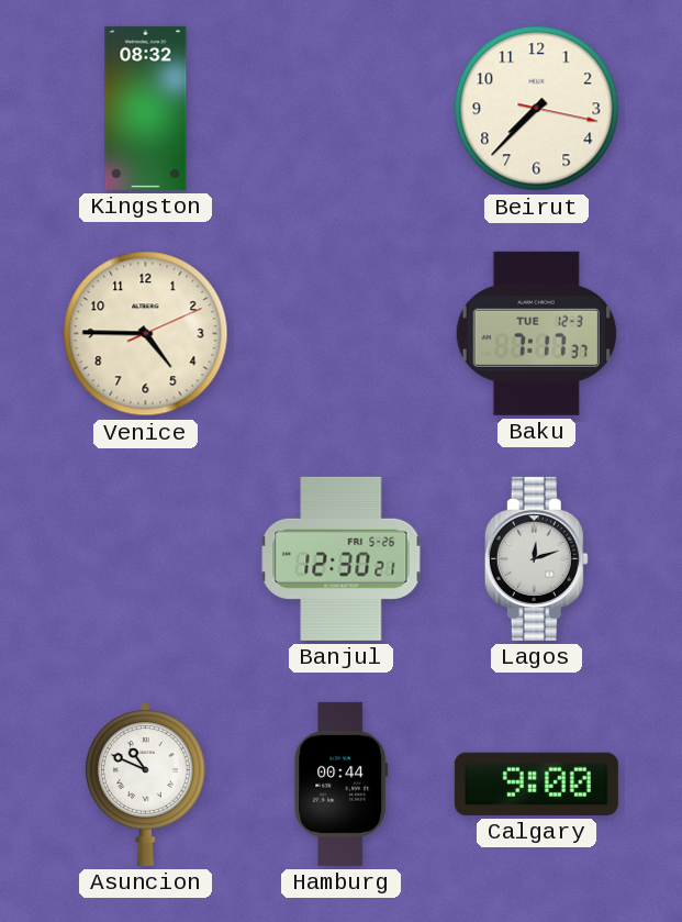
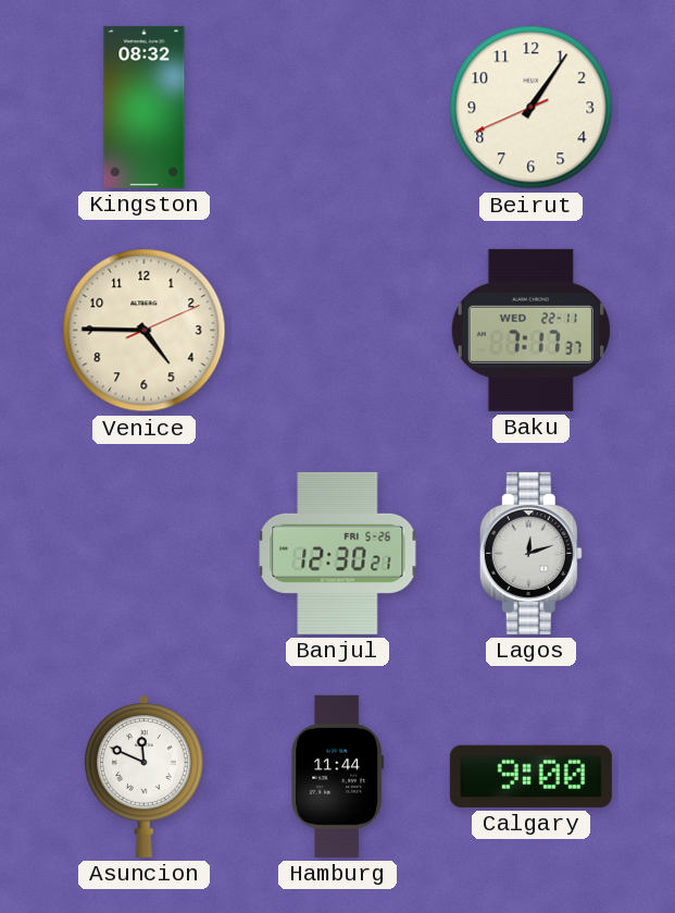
Beirut: 7:37 -> 1:05 (532, 108)
Baku date: TUE 12-3 -> WED 22-11 (530, 330)
Asuncion: 10:49 -> 11:49 (143, 776)
Hamburg: 00:44 -> 11:44 (338, 776)
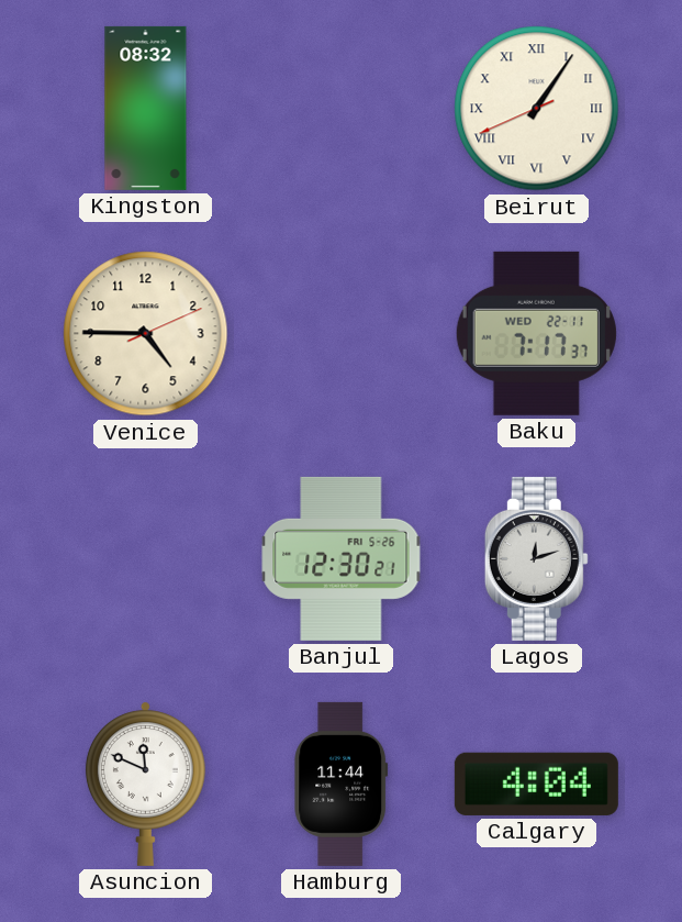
Beirut numerals: Arabic -> Roman (537, 109)
Calgary: 9:00 -> 4:04 (536, 784)
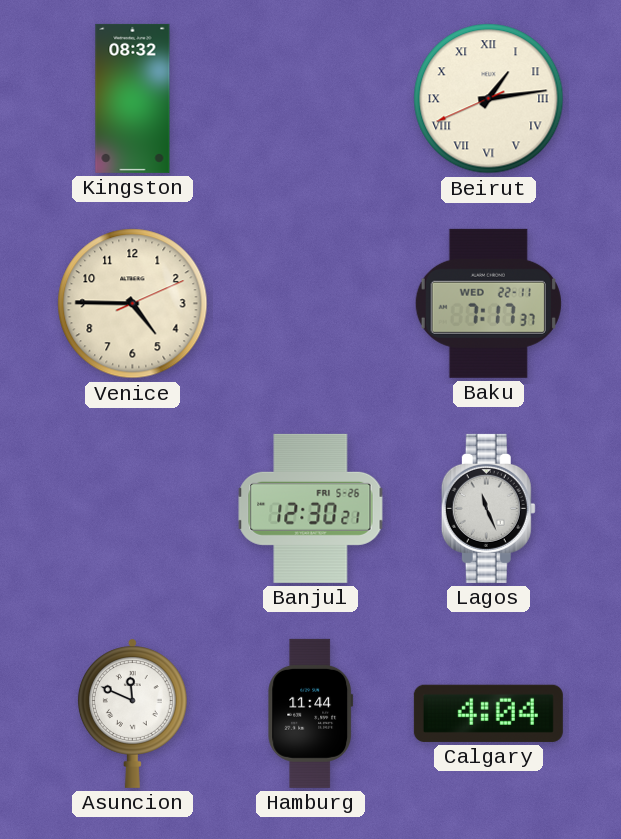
Beirut: 1:05 -> 1:13 (489, 99)
Lagos: 12:12 -> 11:26 (488, 508)
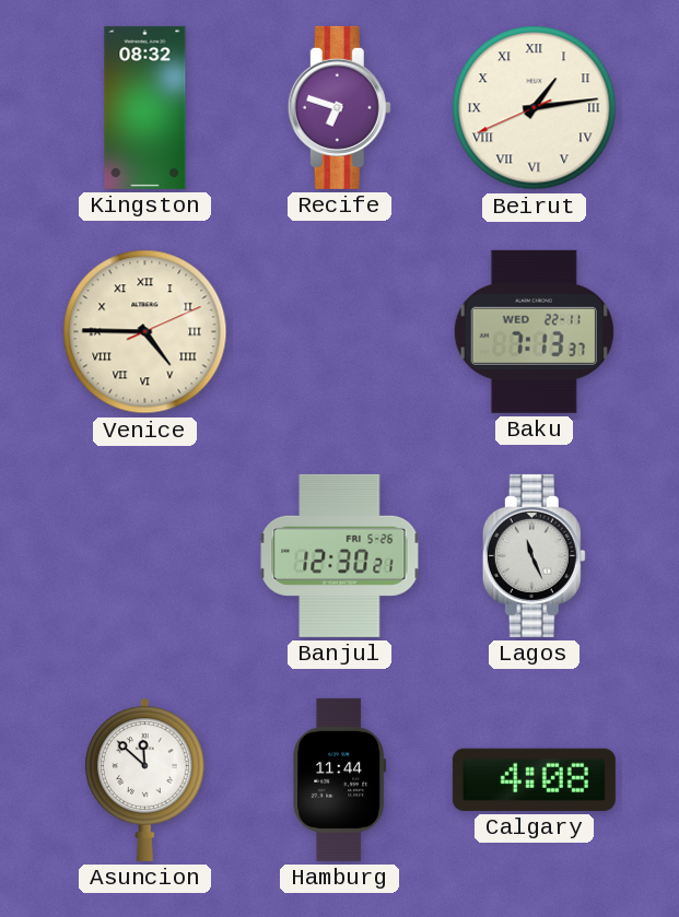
Recife: none -> 6:48 (339, 107)
Venice numerals: Arabic -> Roman (145, 332)
Baku: 7:17 -> 7:13 (534, 331)
Asuncion: 11:49 -> 11:52 (144, 779)
Calgary: 4:04 -> 4:08 (534, 779)
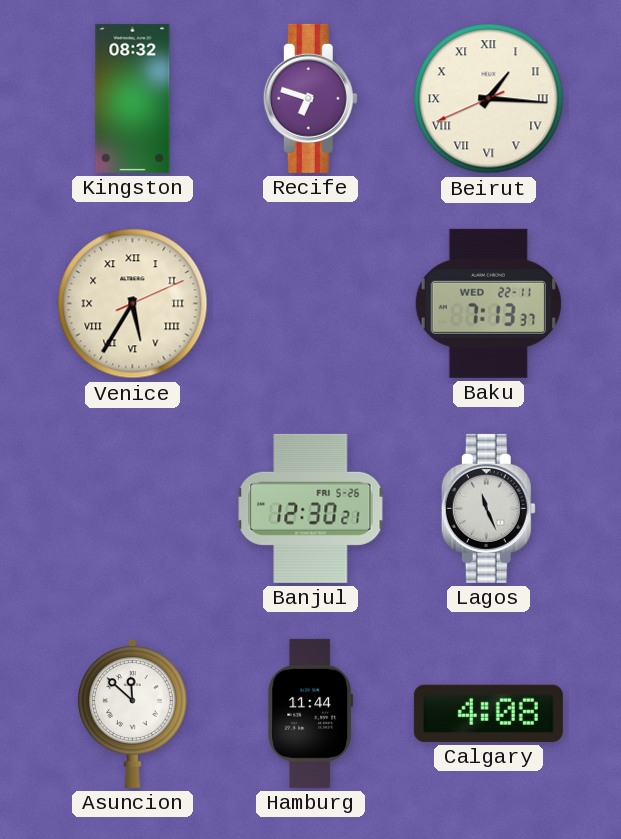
Beirut: 1:13 -> 1:15 (489, 99)
Venice: 4:45 -> 5:35 (133, 304)
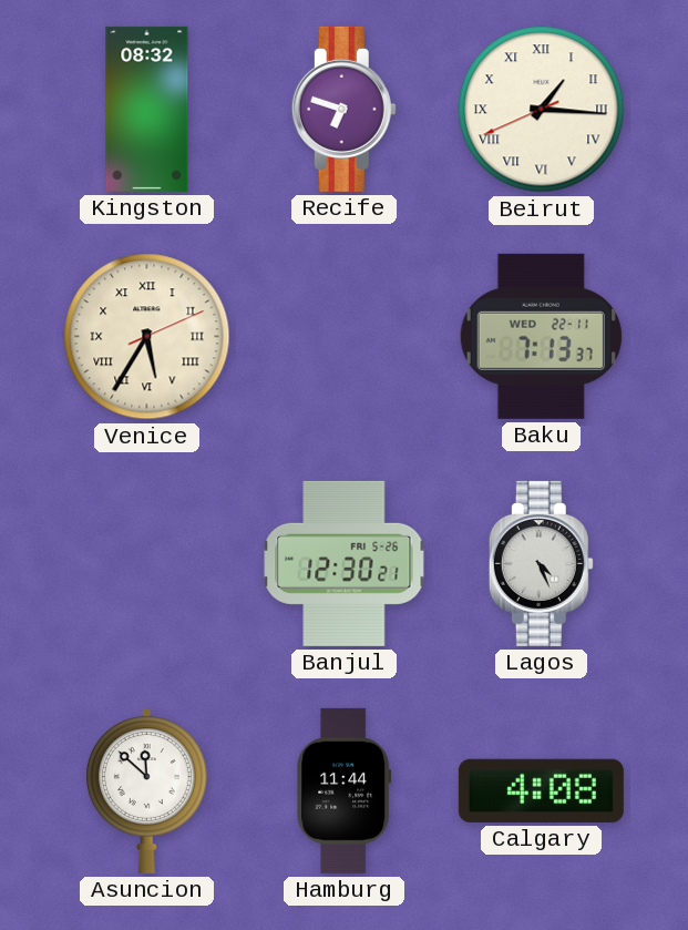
Lagos: 11:26 -> 4:26 (541, 563)
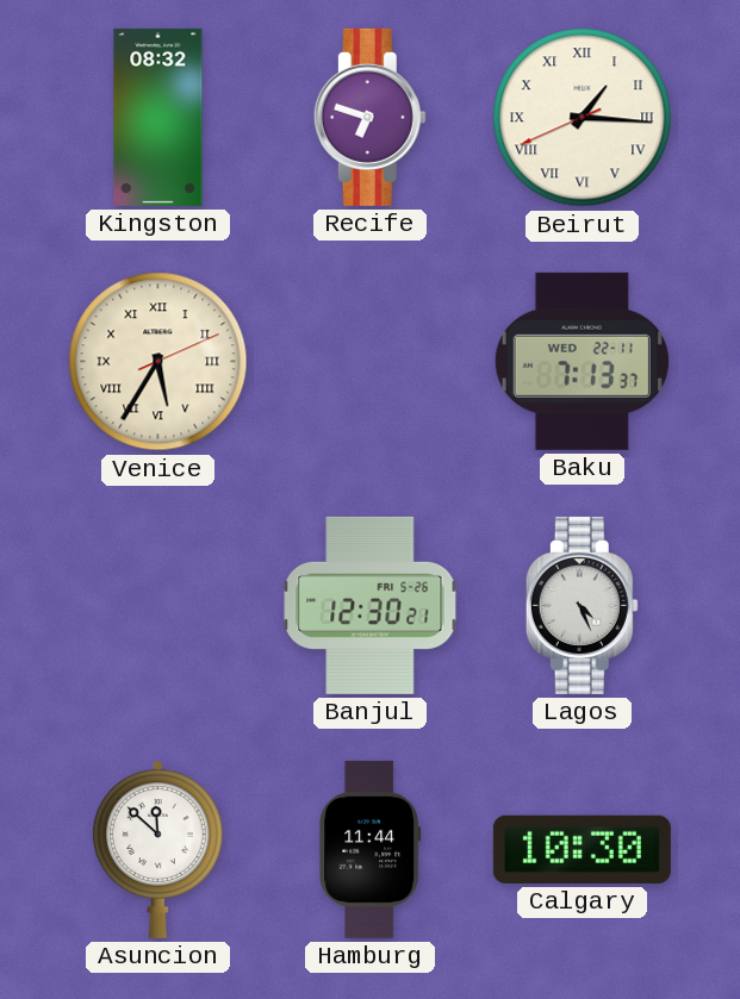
Calgary: 4:08 -> 10:30 (582, 849)
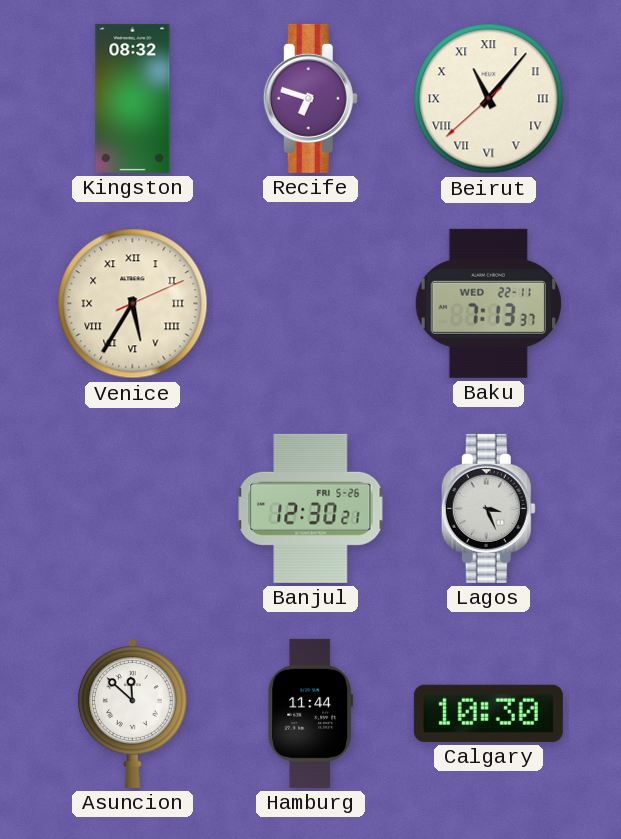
Beirut: 1:15 -> 11:06 (489, 99)
Lagos: 4:26 -> 3:26 (488, 508)
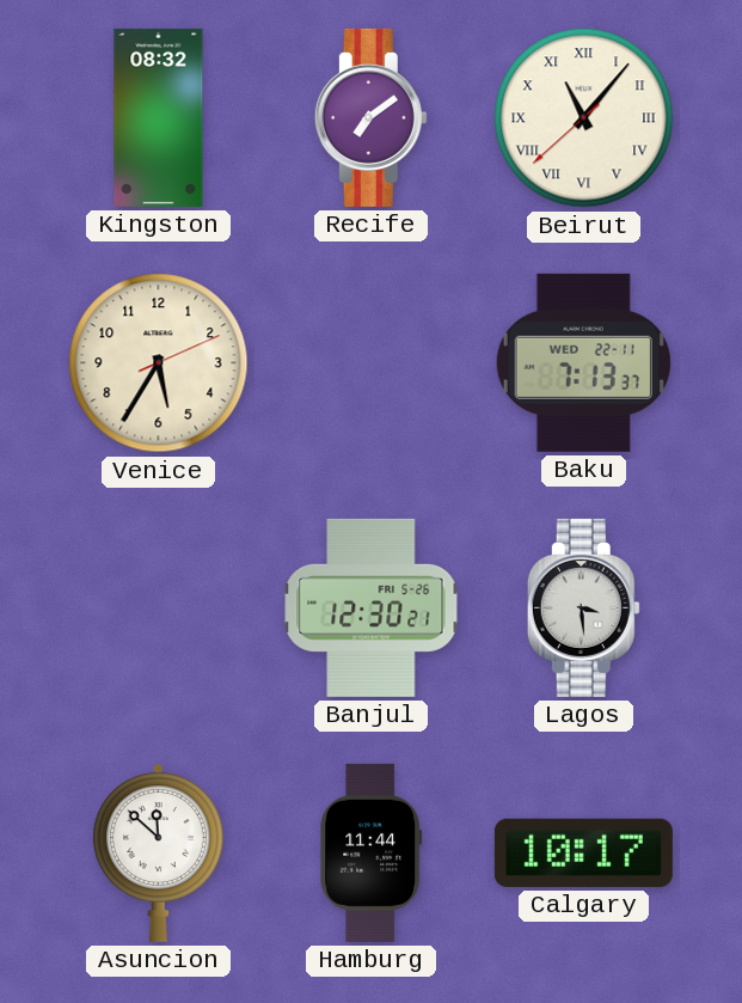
Recife: 6:48 -> 7:09 (370, 117)
Venice numerals: Roman -> Arabic (159, 363)
Lagos: 3:26 -> 3:29 (583, 607)
Calgary: 10:30 -> 10:17 (583, 852)
